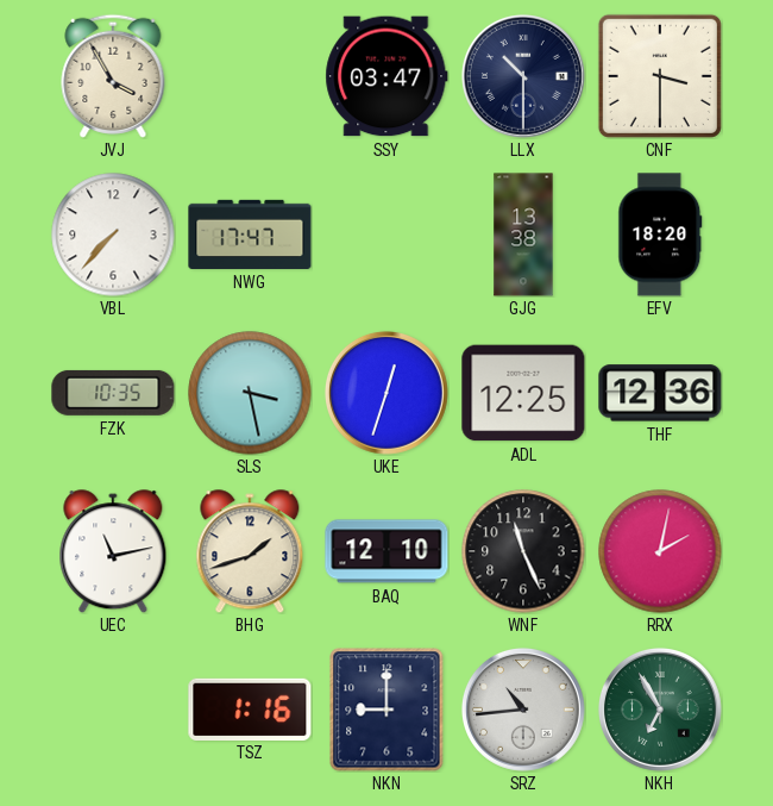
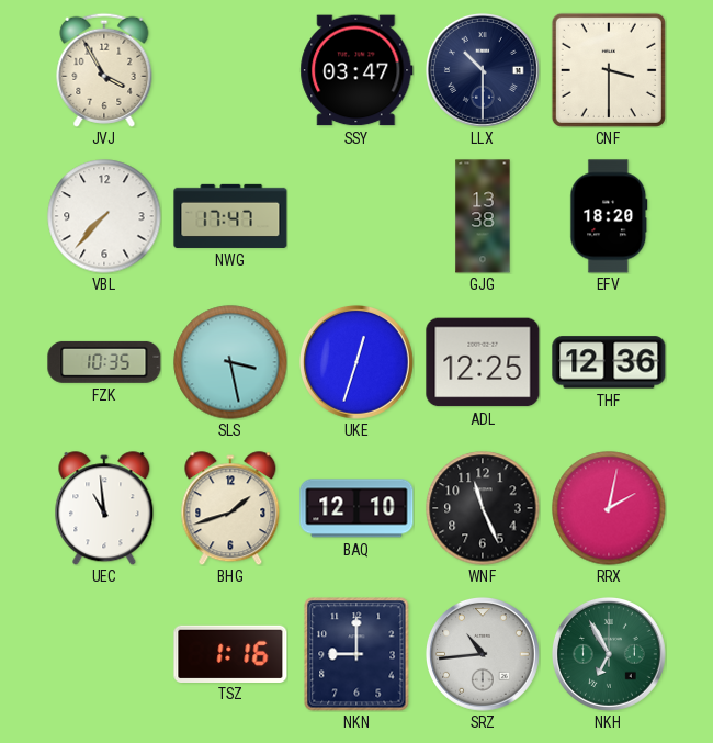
UEC: 11:13 -> 10:59 (104, 508)
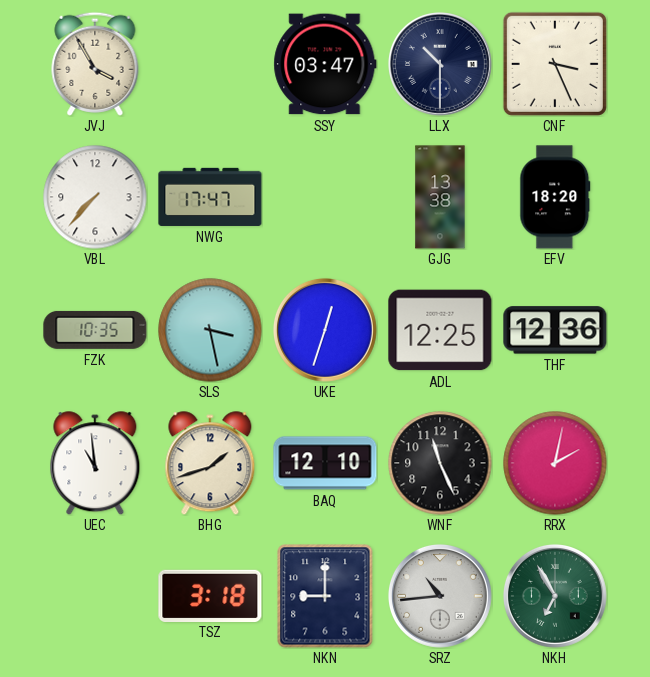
CNF: 3:30 -> 3:26 (555, 64)
TSZ: 1:16 -> 3:18 (210, 595)
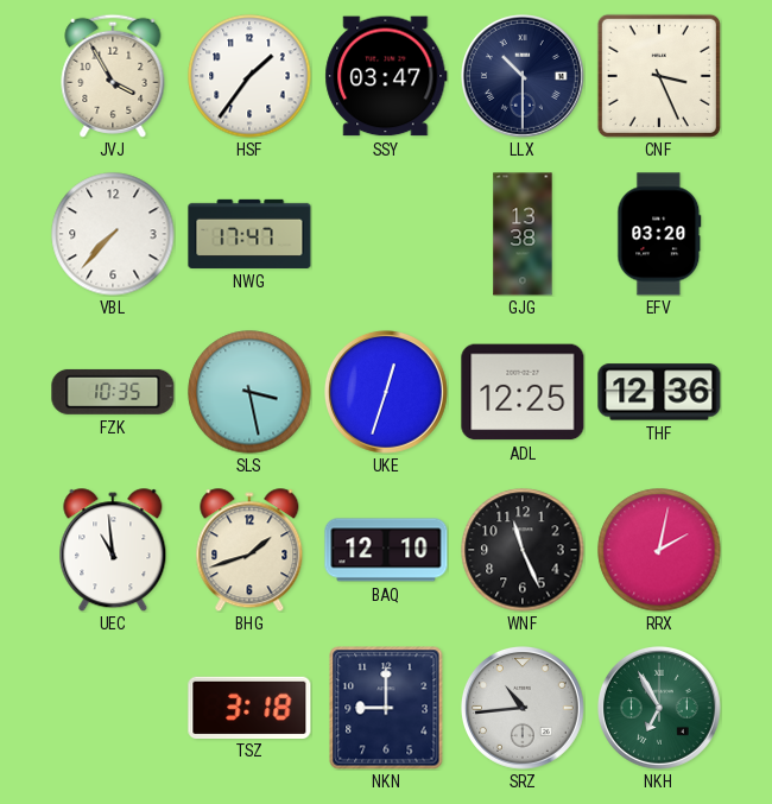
HSF: none -> 1:36 (249, 76)
EFV: 18:20 -> 03:20 (659, 234)
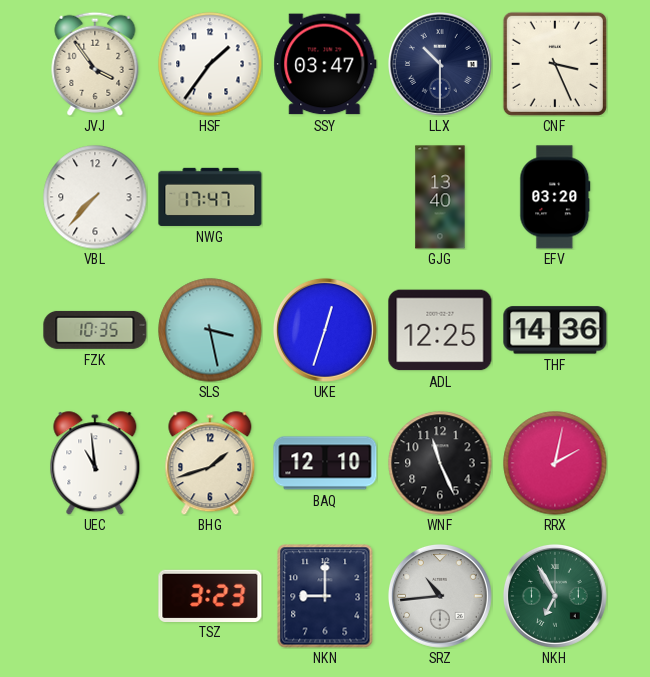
JVJ: 3:55 -> 3:54 (95, 64)
GJG: 13:38 -> 13:40 (440, 197)
THF: 12:36 -> 14:36 (555, 330)
TSZ: 3:18 -> 3:23 (210, 595)
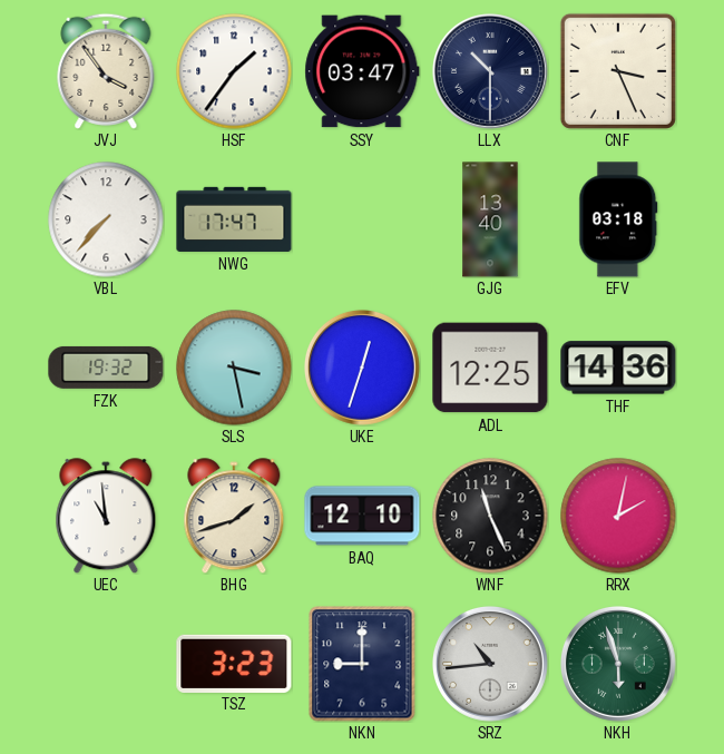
EFV: 03:20 -> 03:18 (618, 219)
FZK: 10:35 -> 19:32 (106, 368)
NKH: 6:55 -> 5:57 (618, 664)
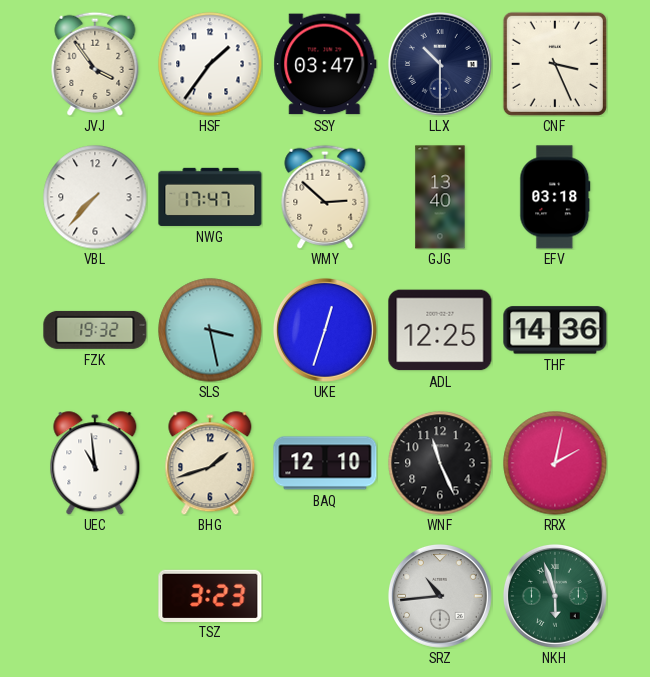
WMY: none -> 2:52 (325, 197)
NKN: 9:00 -> none (362, 664)
